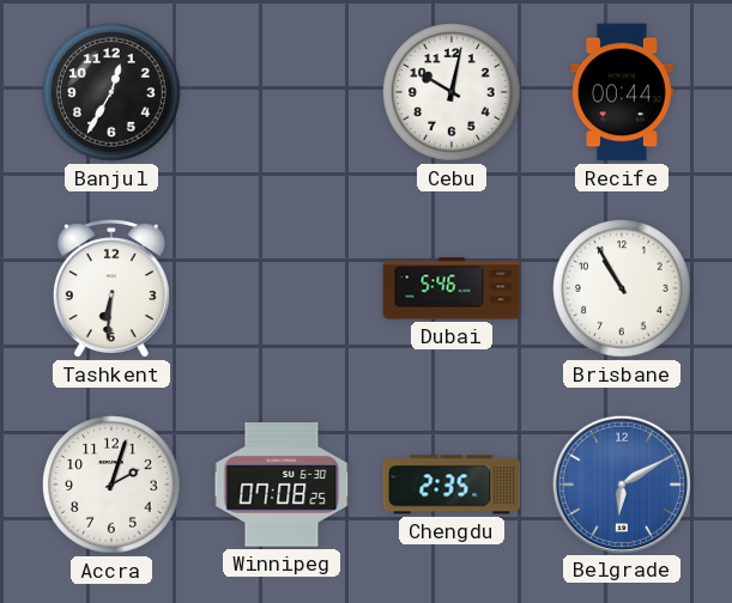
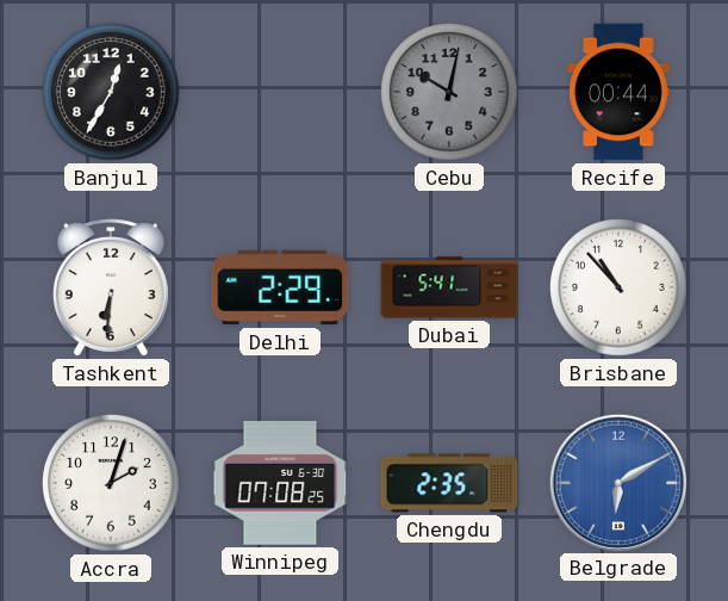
Cebu dial: white -> grey (449, 92)
Delhi: none -> 2:29 (280, 287)
Dubai: 5:46 -> 5:41 (449, 287)
Brisbane: 10:55 -> 10:53 (618, 287)
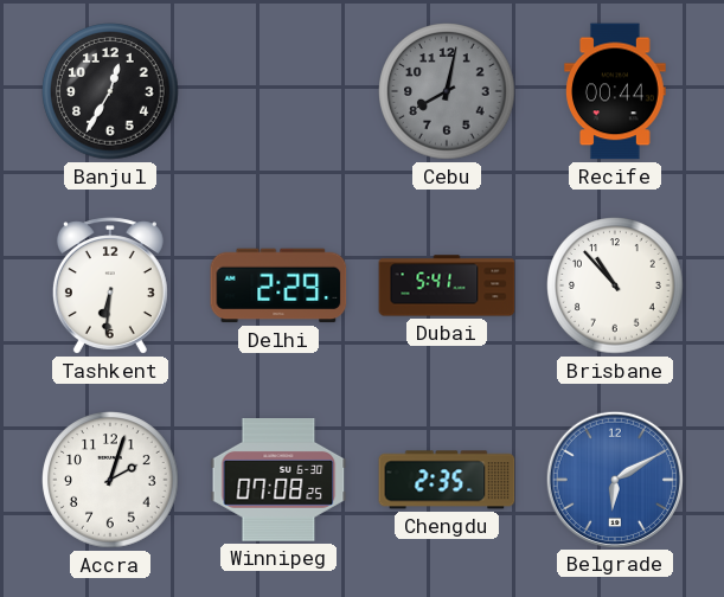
Cebu: 10:02 -> 8:02 (447, 91)
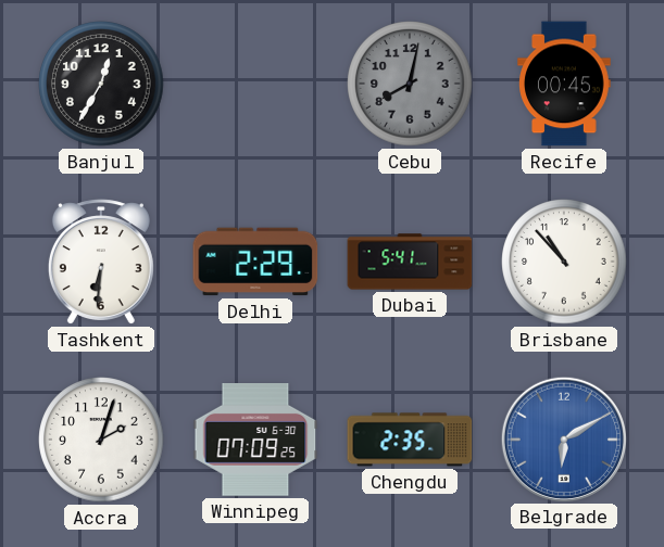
Recife: 00:44 -> 00:45 (564, 84)
Winnipeg: 07:08 -> 07:09 (255, 441)
